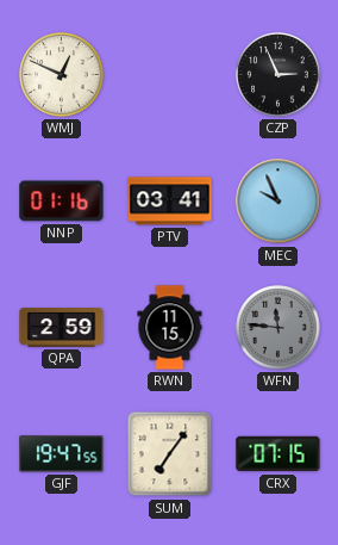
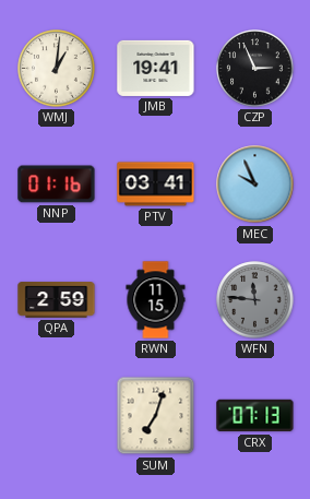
WMJ: 12:49 -> 1:01 (57, 69)
JMB: none -> 19:41 (156, 68)
GJF: 19:47 -> none (62, 454)
SUM: 7:06 -> 7:03 (156, 416)
CRX: 07:15 -> 07:13 (255, 416)
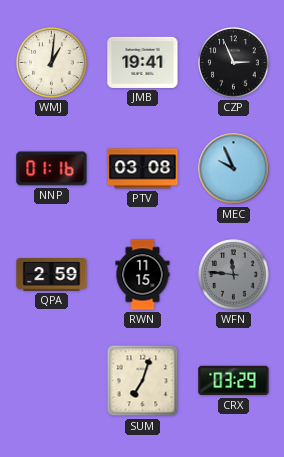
PTV: 03:41 -> 03:08 (143, 169)
CRX: 07:13 -> 03:29 (234, 381)
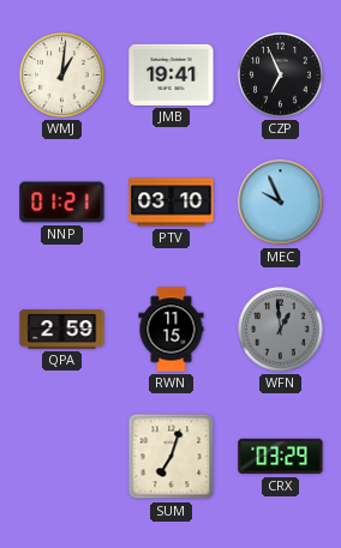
CZP: 2:56 -> 6:56 (281, 76)
NNP: 01:16 -> 01:21 (62, 203)
PTV: 03:08 -> 03:10 (172, 203)
WFN: 11:46 -> 12:59 (281, 330)
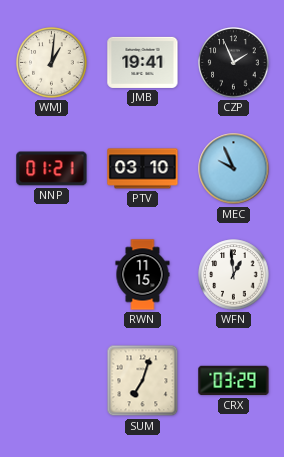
CZP: 6:56 -> 1:56 (234, 63)
QPA: 2:59 -> none (62, 330)
WFN dial: grey -> white (234, 275)
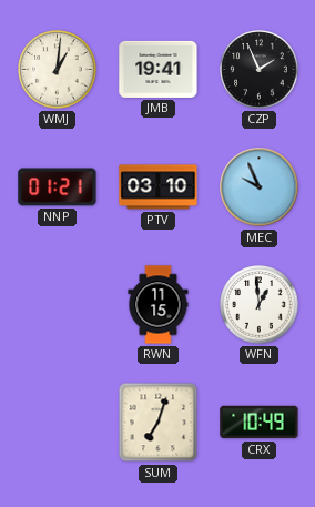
CRX: 03:29 -> 10:49 (260, 423)
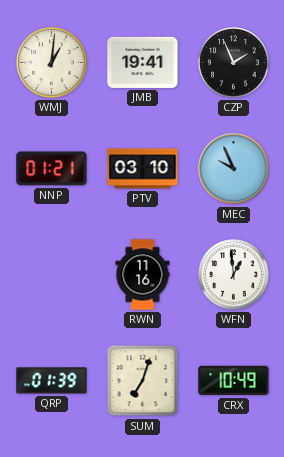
RWN: 11:15 -> 11:16 (143, 275)
QRP: none -> 01:39 (52, 381)
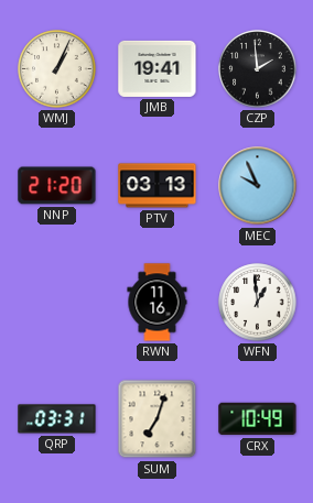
WMJ: 1:01 -> 1:04 (57, 69)
CZP: 1:56 -> 1:59 (258, 69)
NNP: 01:21 -> 21:20 (57, 186)
PTV: 03:10 -> 03:13 (158, 186)
QRP: 01:39 -> 03:31 (57, 419)
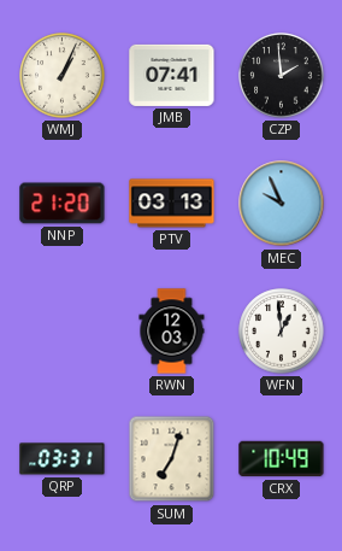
JMB: 19:41 -> 07:41 (172, 75)
RWN: 11:16 -> 12:03 (172, 332)
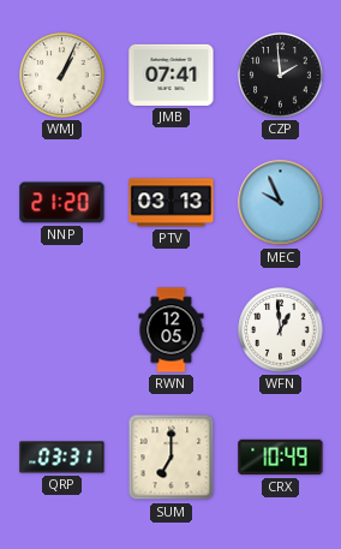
RWN: 12:03 -> 12:05 (172, 330)
SUM: 7:03 -> 7:00 (172, 458)
